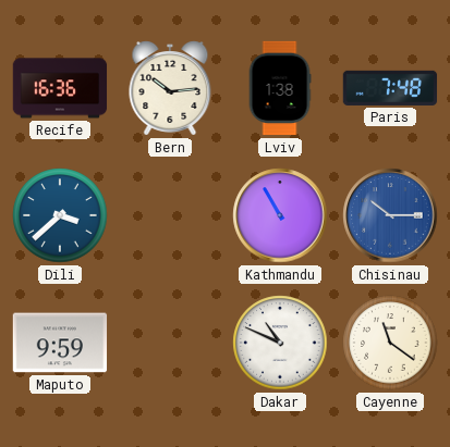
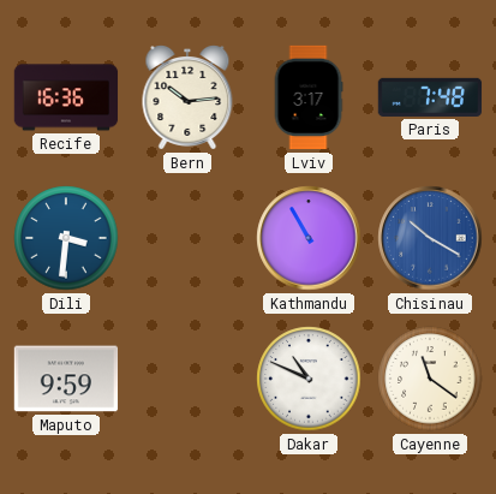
Lviv: 1:38 -> 3:17 (309, 97)
Dili: 3:38 -> 3:31 (66, 238)
Chisinau: 10:15 -> 10:20 (430, 238)
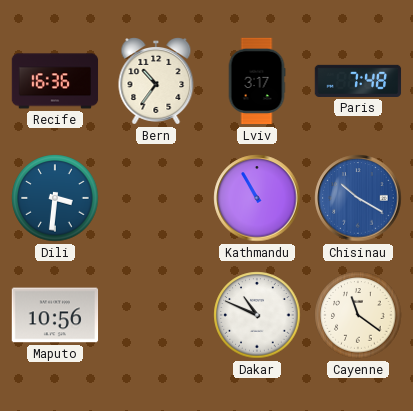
Bern: 10:14 -> 10:36 (156, 82)
Maputo: 9:59 -> 10:56 (55, 315)
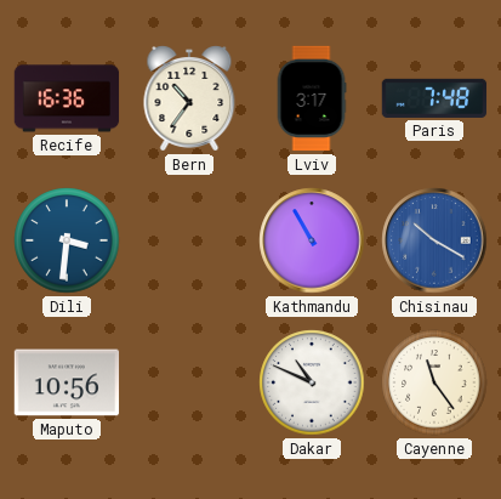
Cayenne: 11:21 -> 11:24 (434, 382)
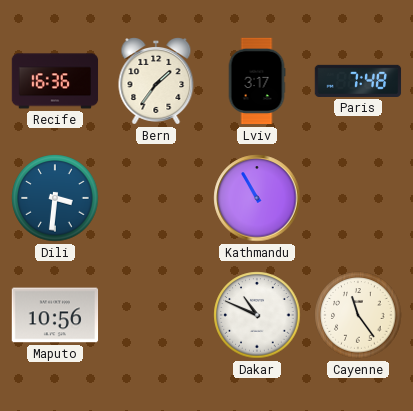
Bern: 10:36 -> 1:36 (156, 82)
Chisinau: 10:20 -> none (434, 240)
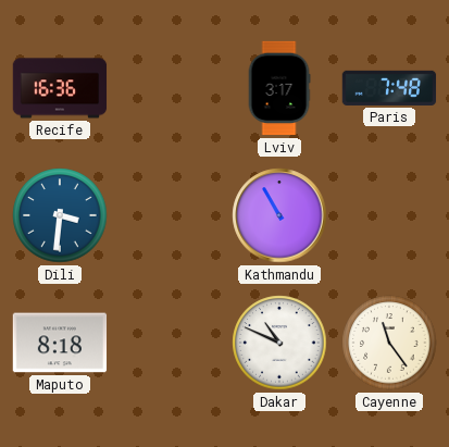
Bern: 1:36 -> none (156, 82)
Maputo: 10:56 -> 8:18 (60, 343)
